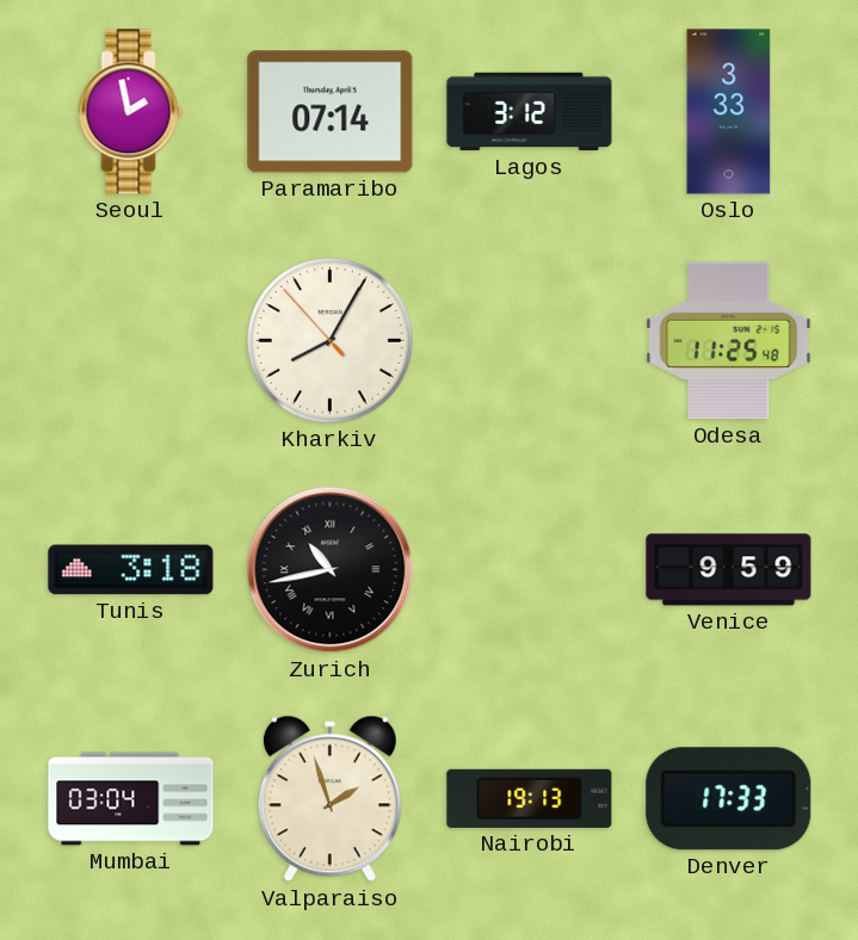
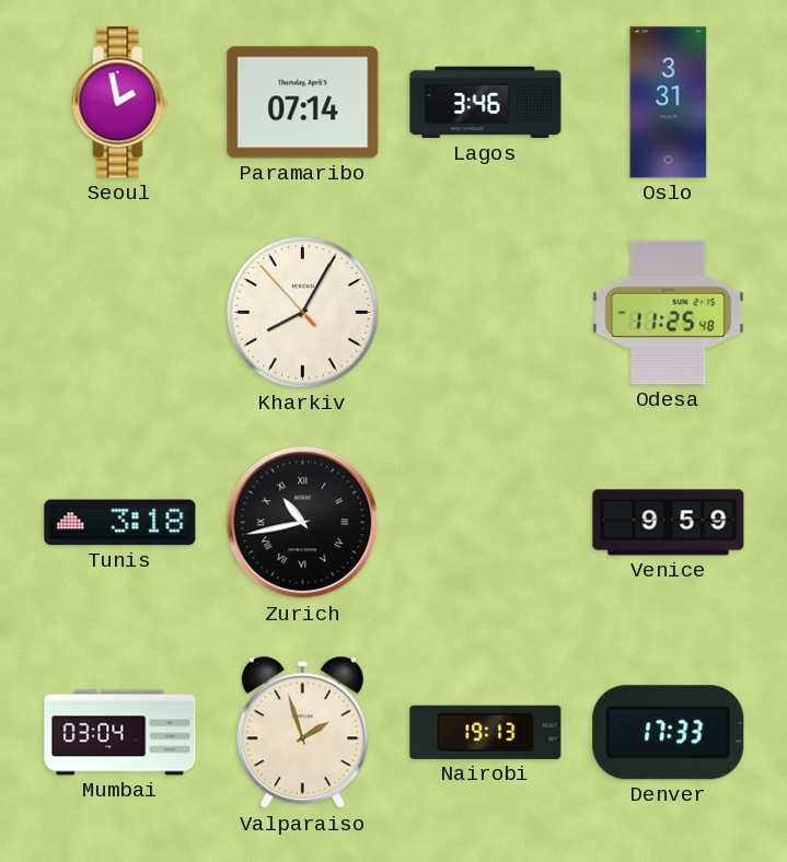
Lagos: 3:12 -> 3:46 (486, 103)
Oslo: 3:33 -> 3:31 (669, 103)
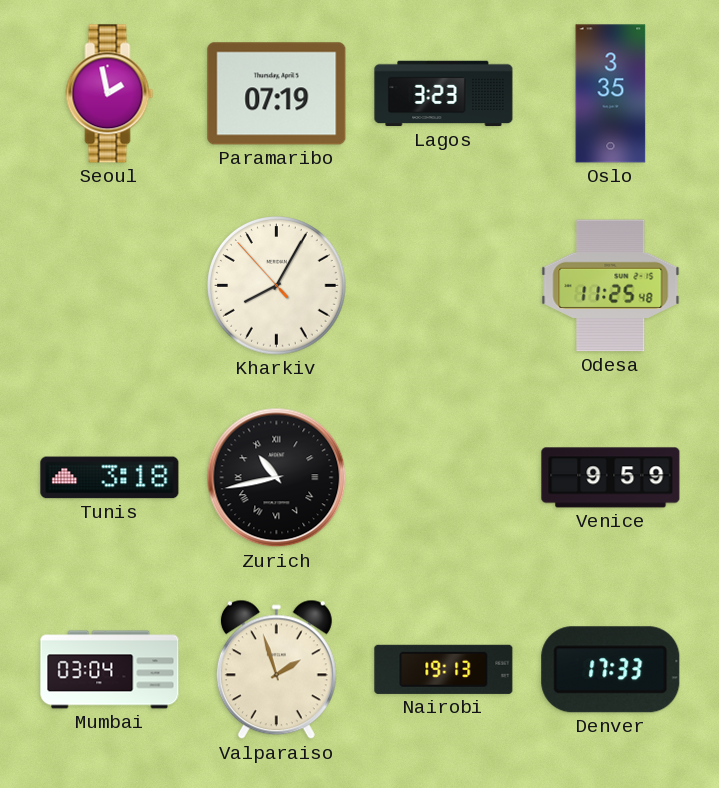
Paramaribo: 07:14 -> 07:19 (277, 94)
Lagos: 3:46 -> 3:23 (444, 94)
Oslo: 3:31 -> 3:35 (611, 94)
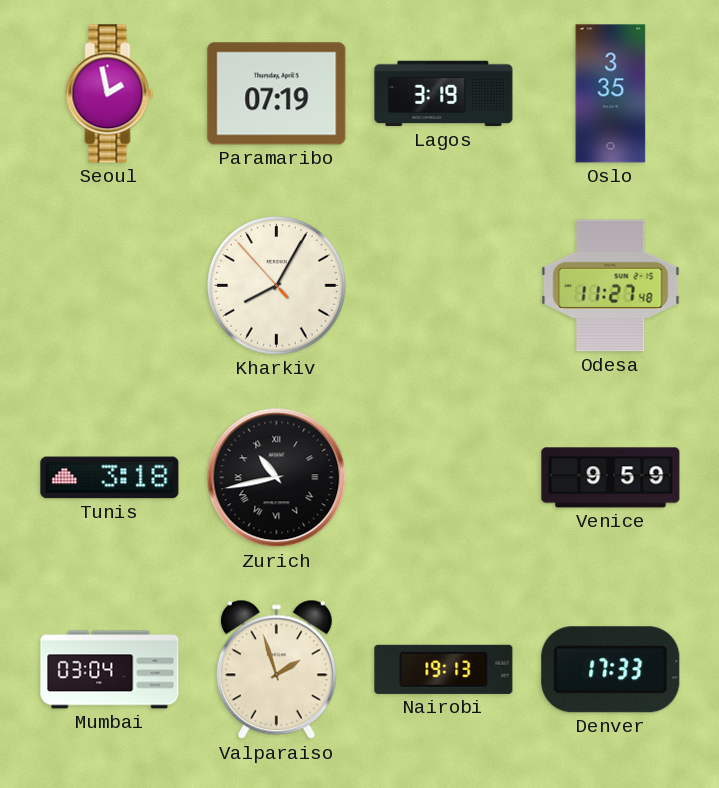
Lagos: 3:23 -> 3:19 (444, 94)
Odesa: 11:25 -> 11:27 (611, 286)
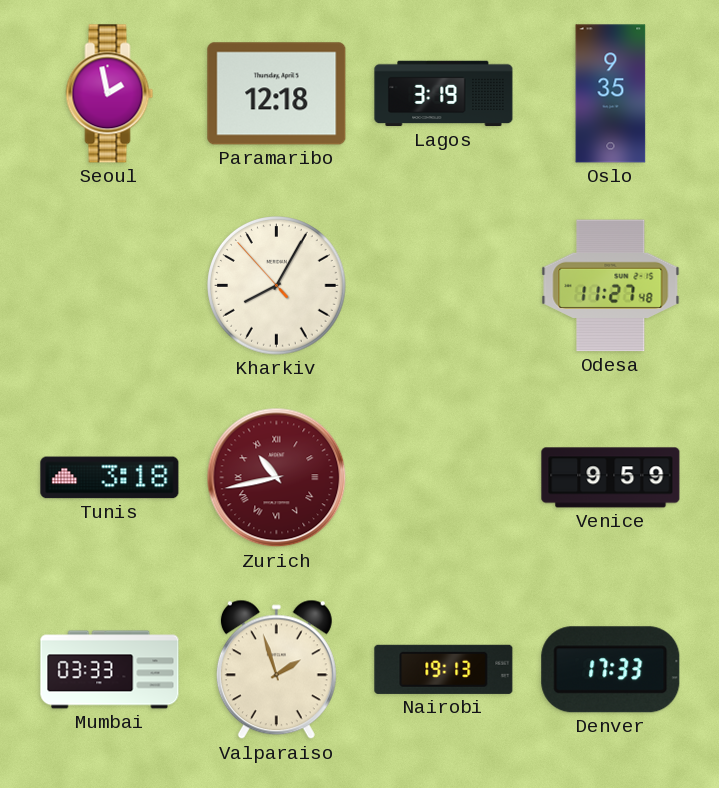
Paramaribo: 07:19 -> 12:18 (277, 94)
Oslo: 3:35 -> 9:35 (611, 94)
Zurich dial: black -> burgundy (277, 478)
Mumbai: 03:04 -> 03:33 (110, 670)
